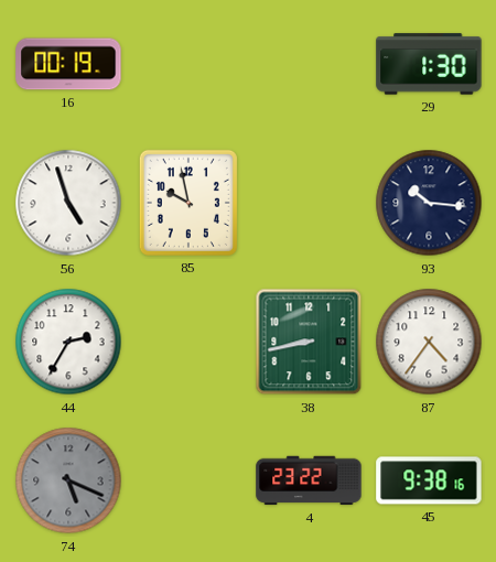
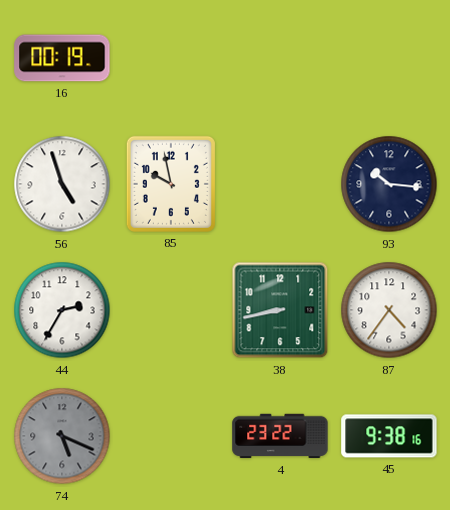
29: 1:30 -> none (429, 64)
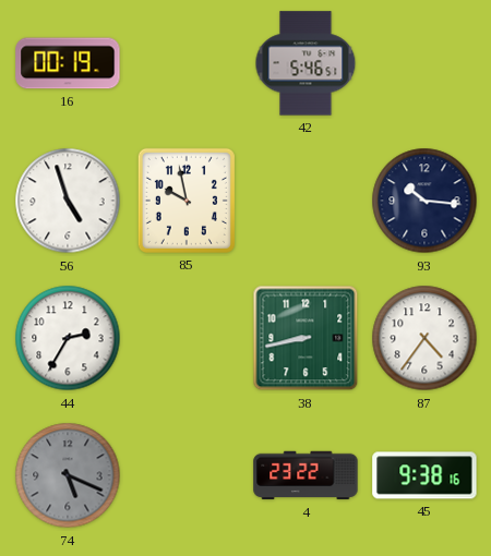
42: none -> 5:46 (306, 63)
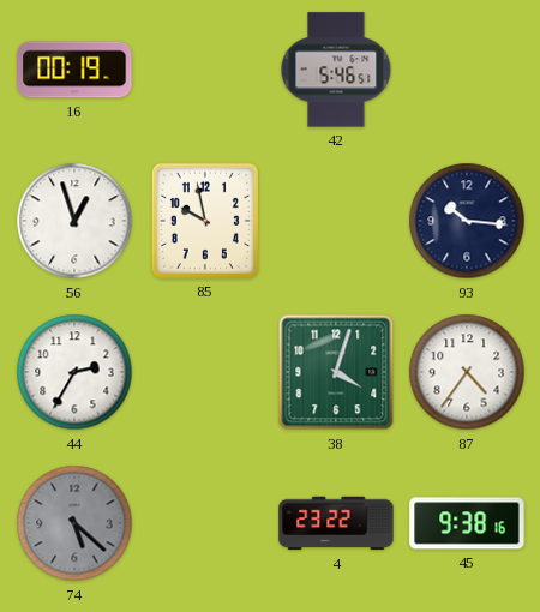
56: 4:57 -> 12:57 (74, 221)
38: 8:43 -> 4:03 (336, 372)
74: 5:19 -> 5:22 (74, 523)
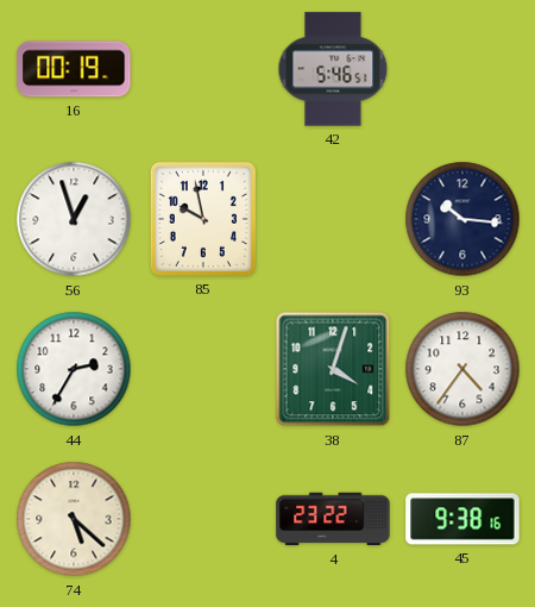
74 dial: grey -> cream (74, 519)
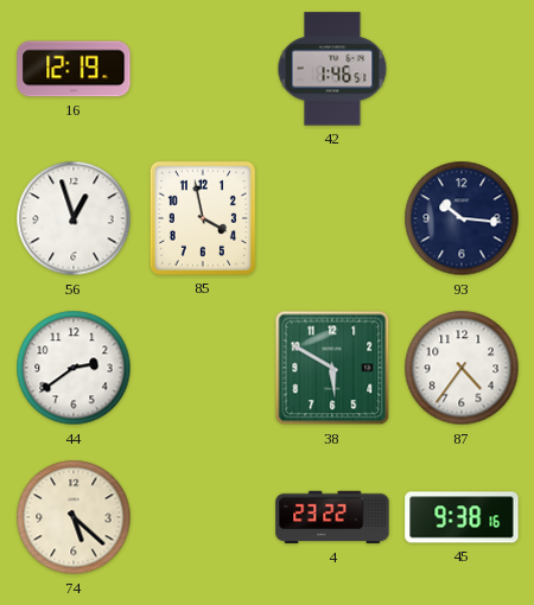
16: 00:19 -> 12:19 (74, 69)
42: 5:46 -> 1:46 (332, 69)
85: 9:58 -> 3:58 (203, 218)
44: 2:35 -> 2:39 (74, 368)
38: 4:03 -> 5:50 (332, 368)
